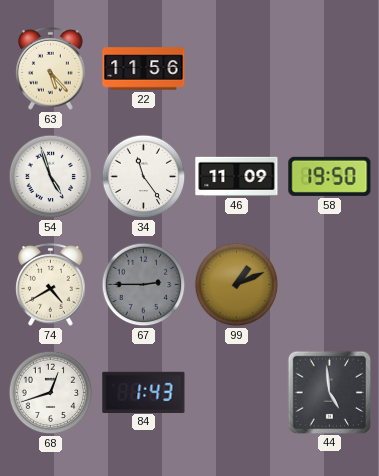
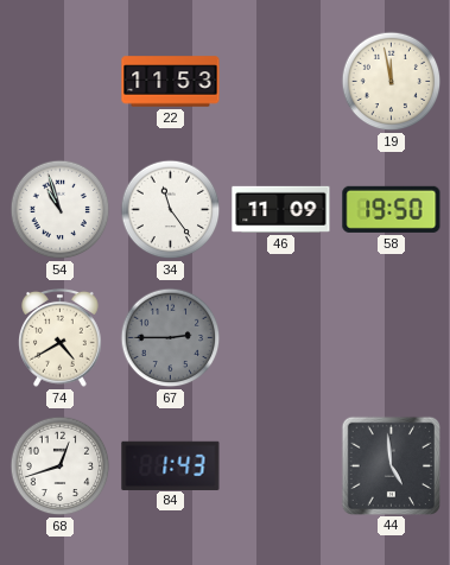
63: 5:23 -> none (51, 68)
22: 11:56 -> 11:53 (171, 82)
19: none -> 11:58 (392, 82)
54: 4:57 -> 10:57 (61, 210)
99: 1:11 -> none (237, 285)
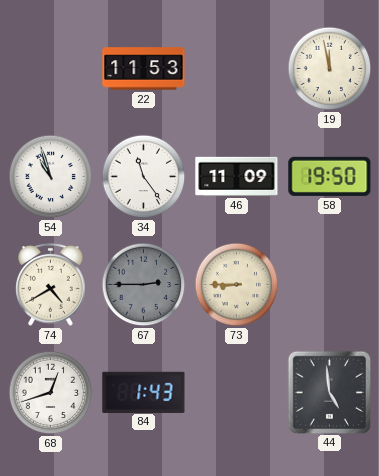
73: none -> 8:45 (237, 285)
